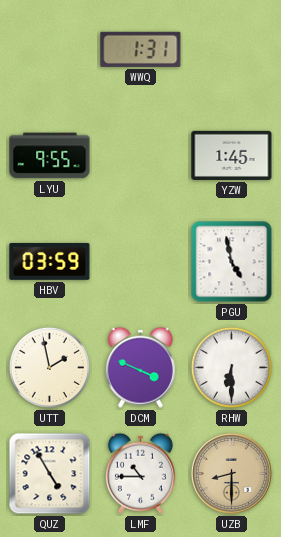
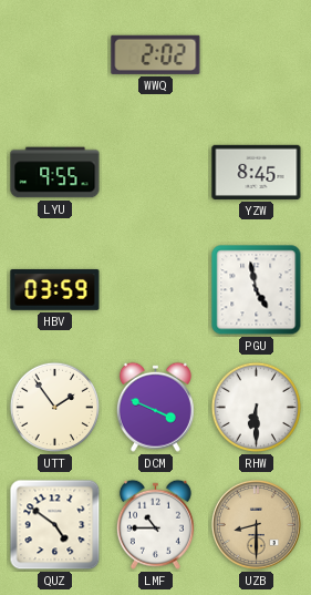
WWQ: 1:31 -> 2:02 (156, 54)
YZW: 1:45 -> 8:45 (257, 172)
UTT: 1:58 -> 1:54 (54, 407)
QUZ: 4:55 -> 4:51 (55, 525)
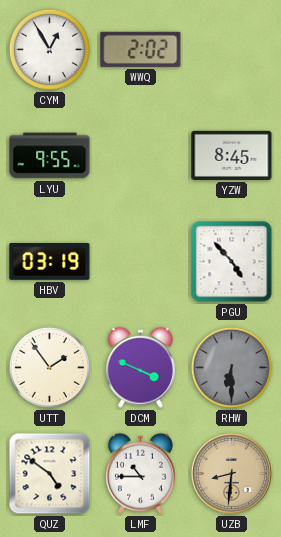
CYM: none -> 12:55 (49, 49)
HBV: 03:59 -> 03:19 (50, 261)
PGU: 4:58 -> 4:53 (232, 262)
RHW dial: white -> grey (231, 367)
UZB: 8:30 -> 8:31 (231, 473)
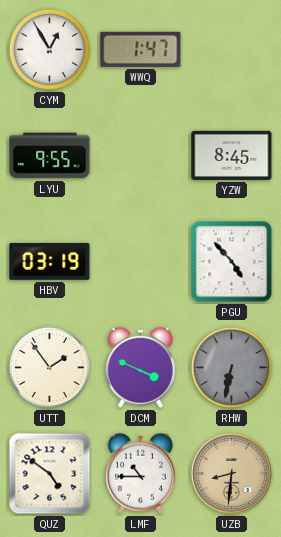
WWQ: 2:02 -> 1:47 (141, 49)
RHW: 6:30 -> 6:32 (231, 367)
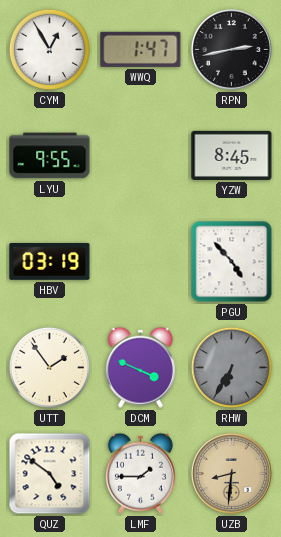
RPN: none -> 2:43 (231, 49)
RHW: 6:32 -> 6:35 (231, 367)
LMF: 10:45 -> 1:45 (140, 473)
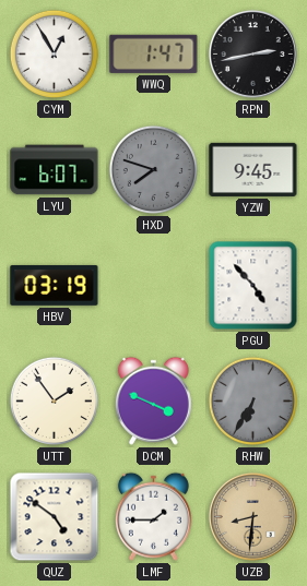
LYU: 9:55 -> 6:07 (55, 170)
HXD: none -> 7:48 (153, 169)
YZW: 8:45 -> 9:45 (253, 169)
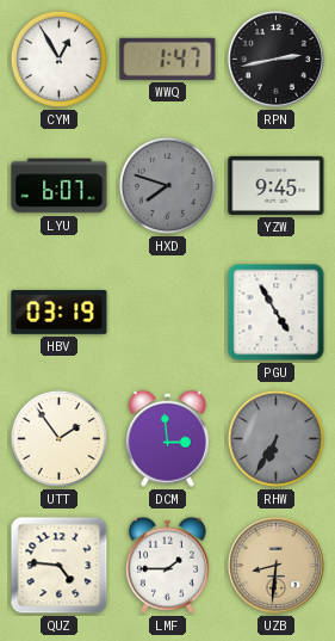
PGU: 4:53 -> 4:55 (277, 313)
DCM: 3:49 -> 2:59 (167, 438)
QUZ: 4:51 -> 4:46 (60, 566)
